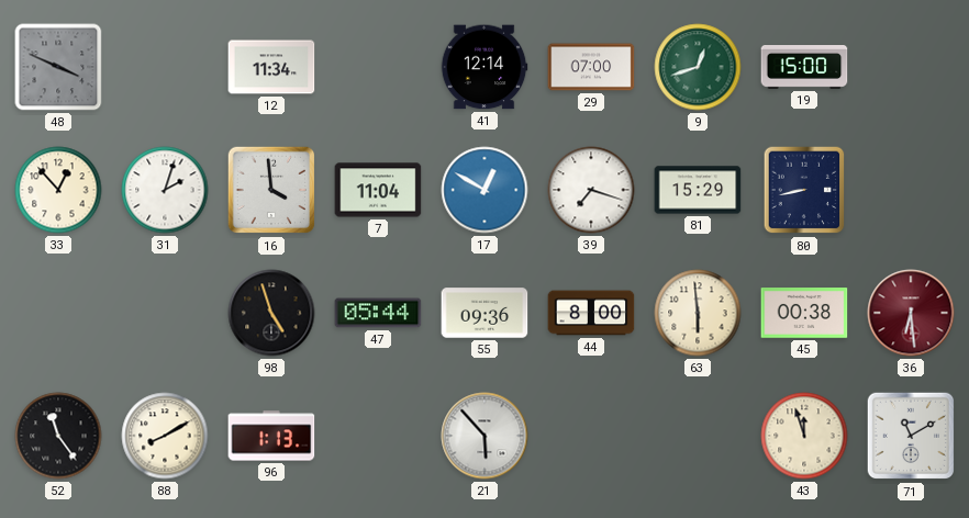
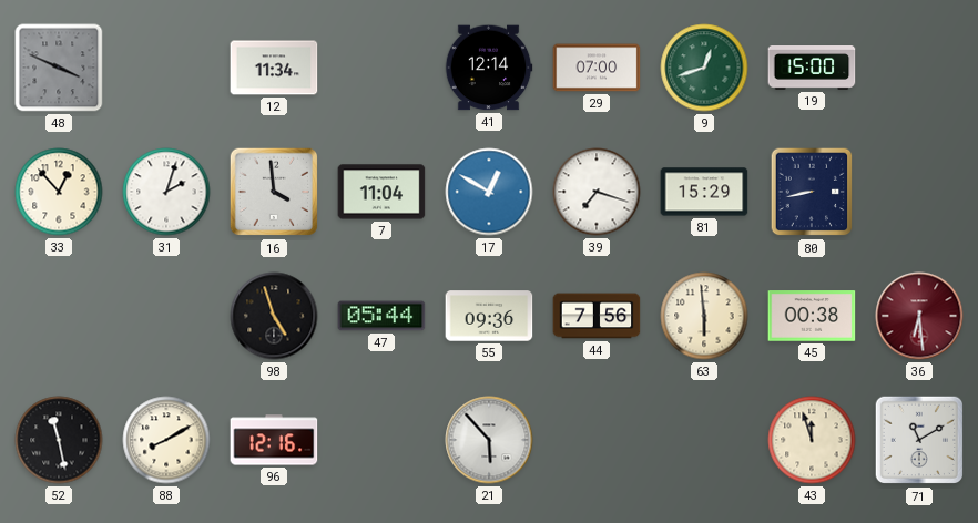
44: 8:00 -> 7:56 (597, 316)
52: 11:24 -> 11:28 (59, 440)
96: 1:13 -> 12:16 (274, 440)
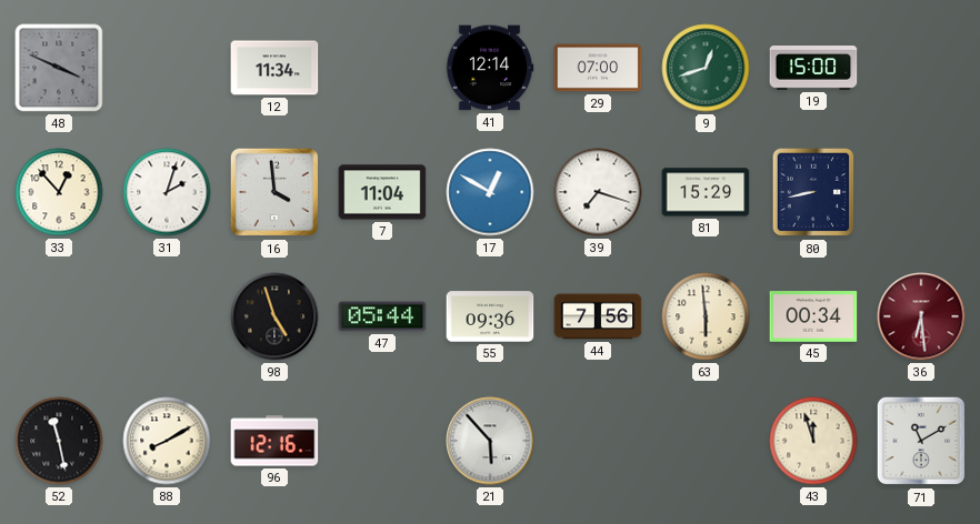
45: 00:38 -> 00:34 (813, 316)
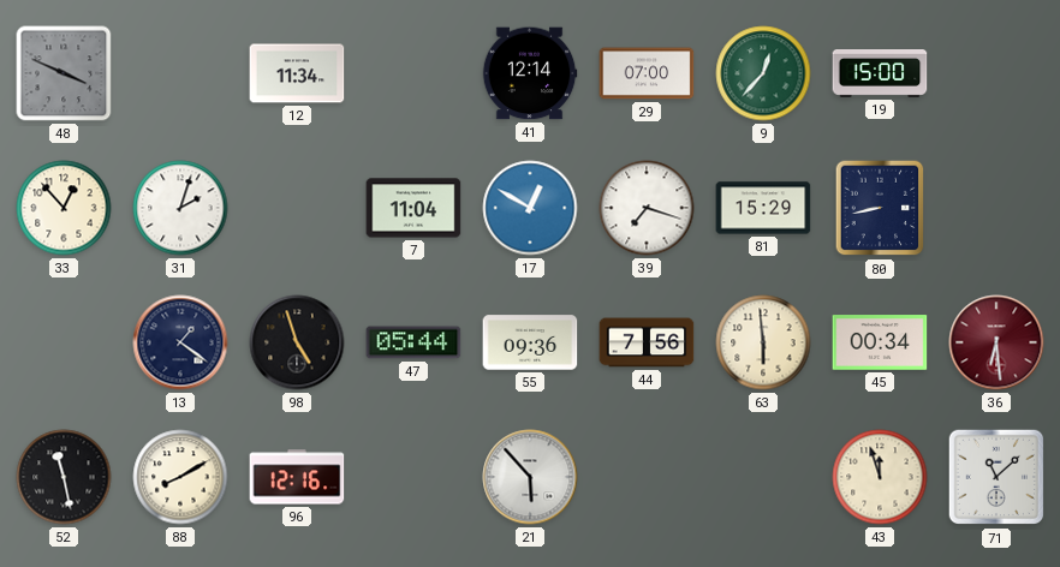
9: 12:42 -> 12:37 (763, 73)
16: 3:59 -> none (274, 192)
13: none -> 1:21 (180, 342)
71: 11:10 -> 11:08 (996, 477)
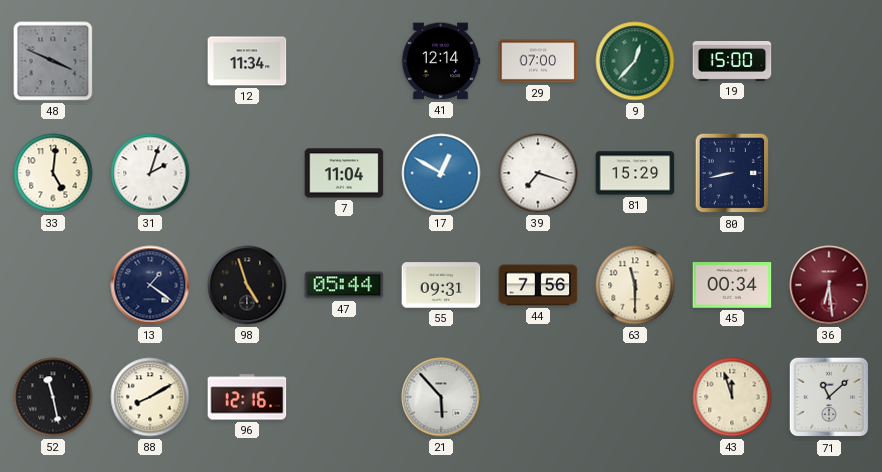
33: 12:53 -> 5:01 (53, 173)
55: 09:36 -> 09:31 (441, 285)
63: 5:59 -> 11:30 (635, 285)
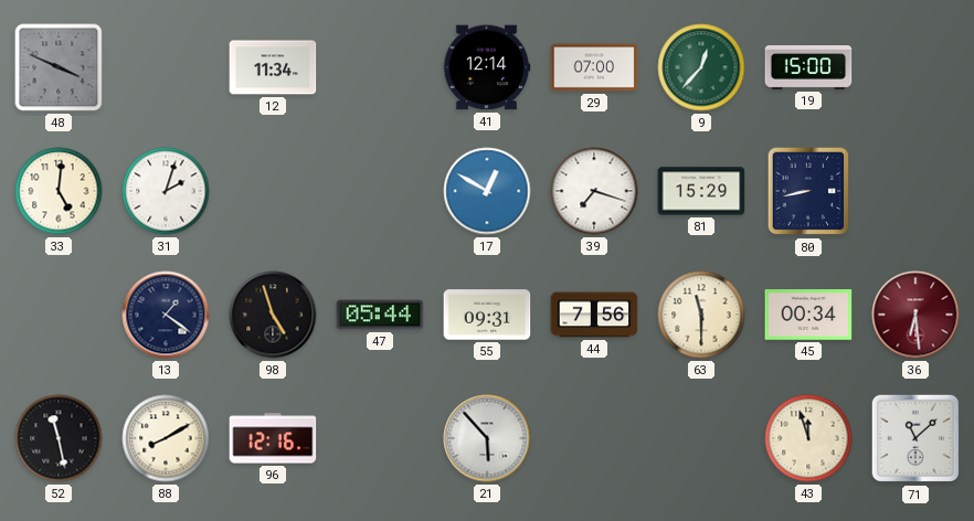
7: 11:04 -> none (344, 173)
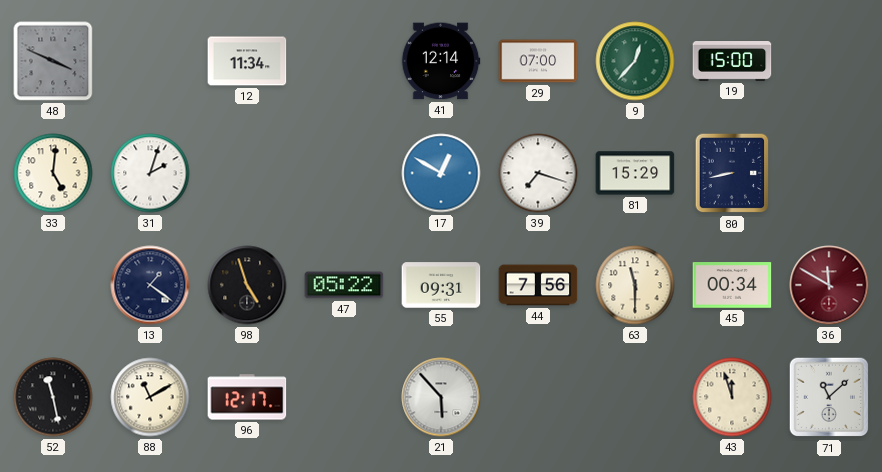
47: 05:44 -> 05:22 (344, 285)
36: 6:29 -> 11:50 (829, 285)
88: 8:10 -> 11:10 (150, 397)
96: 12:16 -> 12:17 (247, 397)
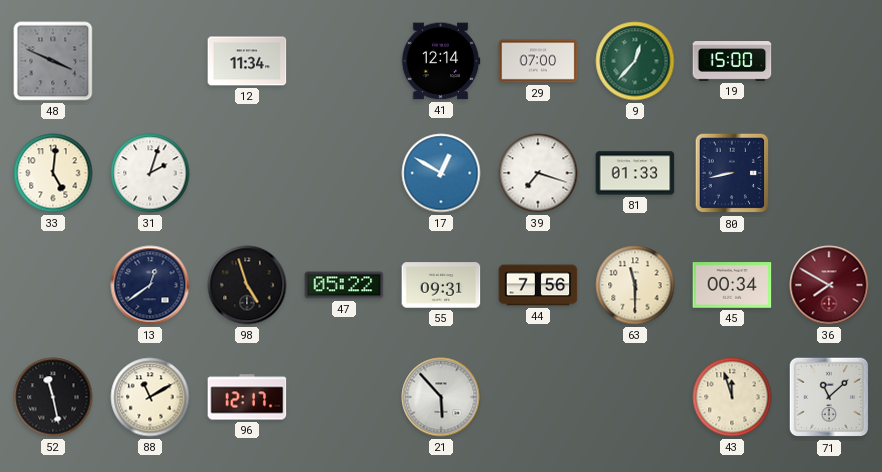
81: 15:29 -> 01:33 (635, 173)
13: 1:21 -> 12:39 (150, 285)
36: 11:50 -> 7:50 (829, 285)
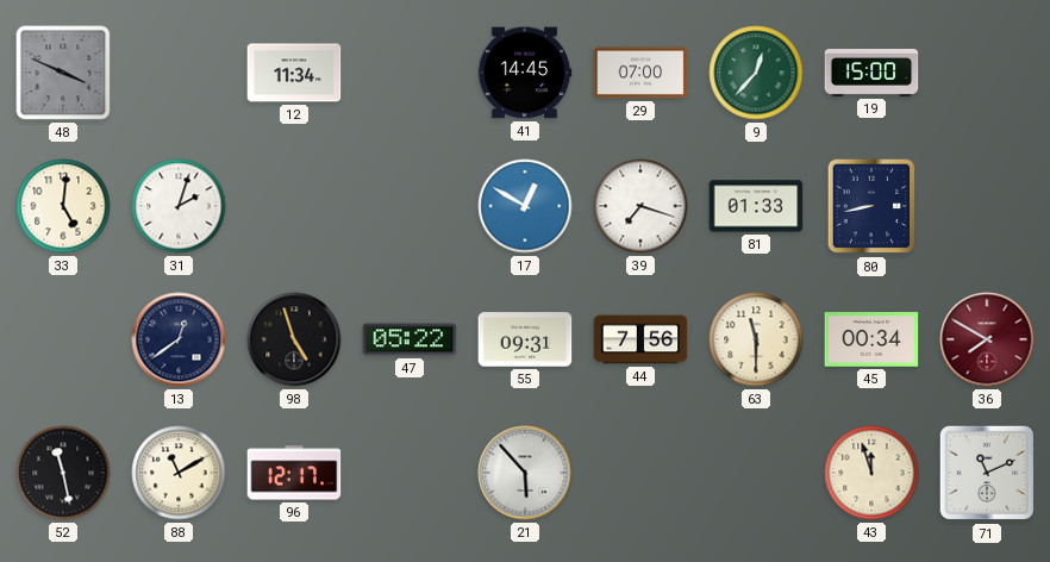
41: 12:14 -> 14:45 (525, 73)
71: 11:08 -> 11:11 (987, 473)
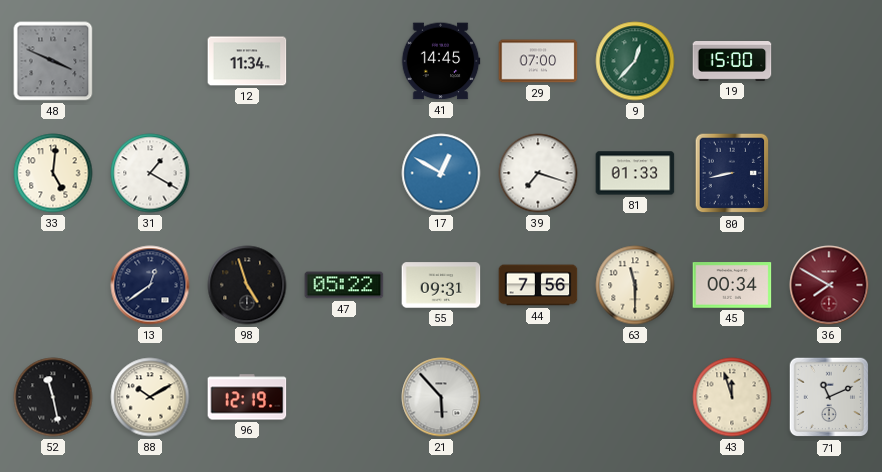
31: 2:03 -> 1:20 (150, 173)
88: 11:10 -> 10:10 (150, 397)
96: 12:17 -> 12:19 (247, 397)
